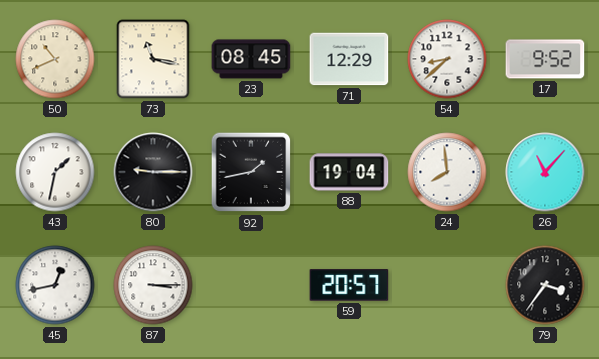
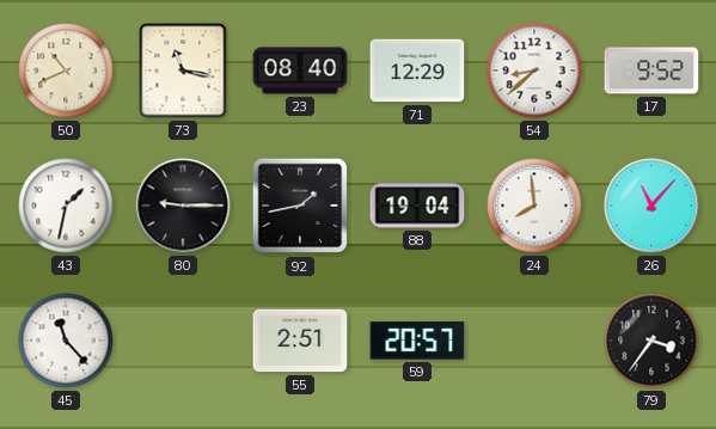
23: 08:45 -> 08:40 (300, 71)
45: 12:43 -> 11:23 (66, 341)
87: 3:15 -> none (153, 285)
55: none -> 2:51 (300, 341)
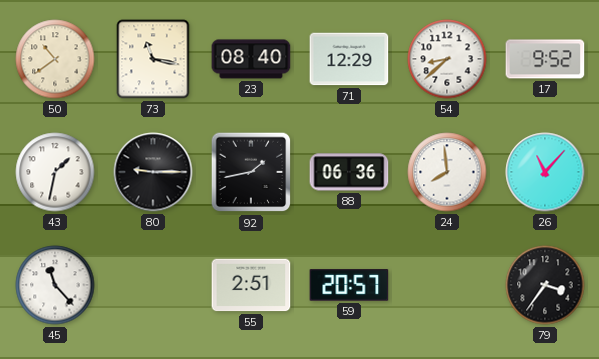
50: 10:41 -> 10:39 (55, 59)
88: 19:04 -> 06:36 (349, 172)
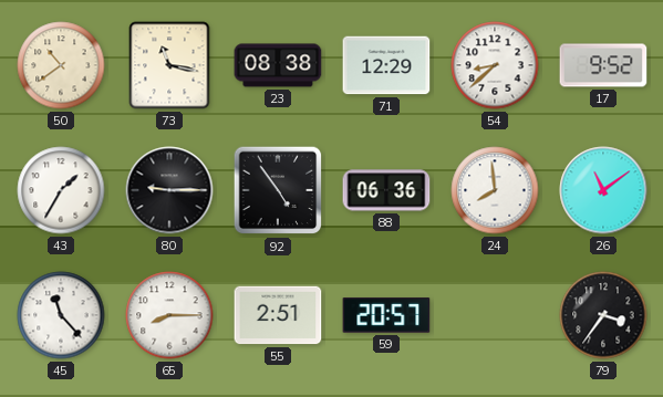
23: 08:40 -> 08:38 (278, 65)
43: 1:32 -> 1:35 (61, 190)
92: 1:43 -> 4:54 (278, 190)
26: 11:07 -> 11:09 (603, 190)
65: none -> 8:15 (169, 315)
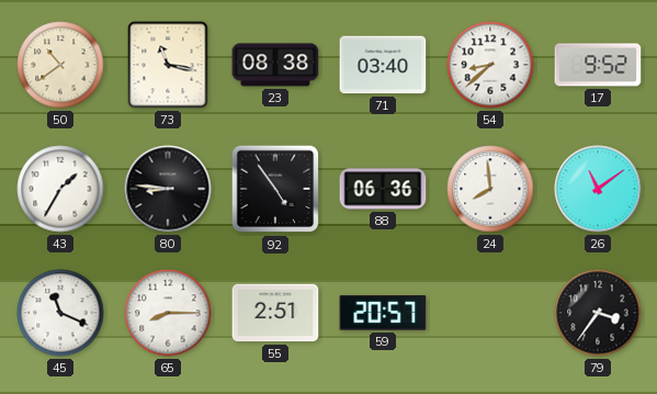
71: 12:29 -> 03:40 (383, 65)
80: 9:15 -> 8:46 (168, 189)
45: 11:23 -> 11:19 (60, 313)
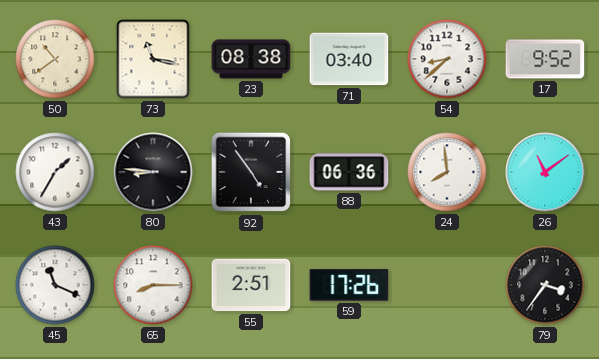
59: 20:57 -> 17:26 (349, 285)
